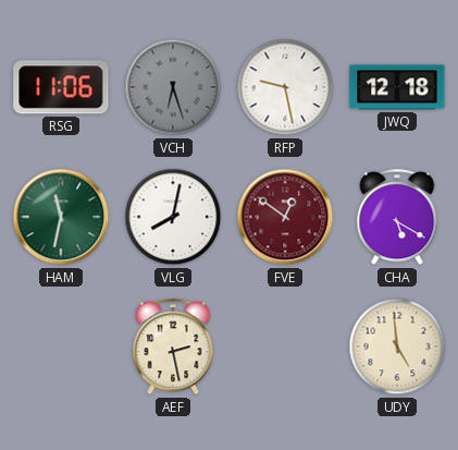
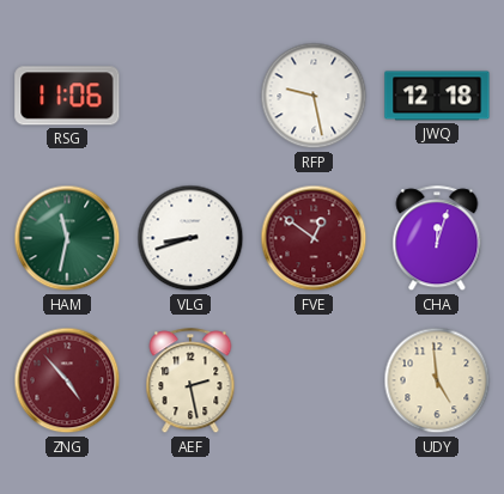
VCH: 6:27 -> none (173, 87)
VLG: 8:02 -> 8:42 (190, 238)
CHA: 5:20 -> 12:03 (437, 239)
ZNG: none -> 4:53 (67, 380)
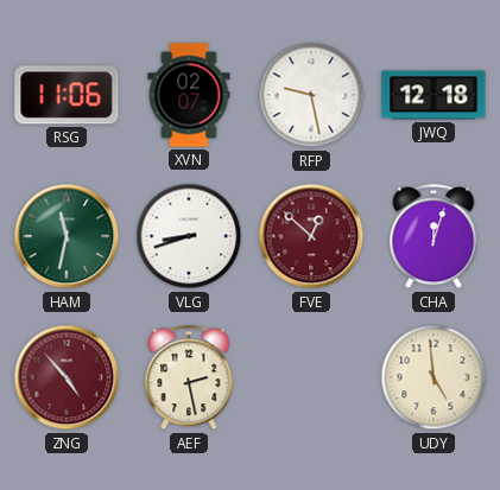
XVN: none -> 02:07 (189, 95)
FVE: 12:51 -> 12:52 (311, 236)
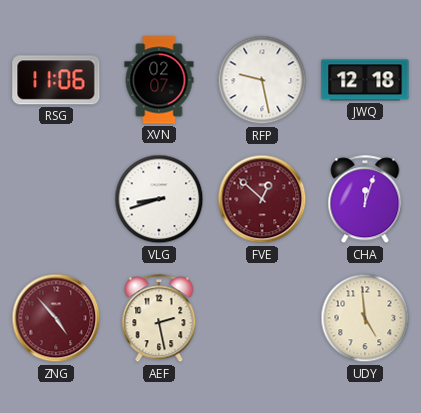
HAM: 11:32 -> none (67, 236)
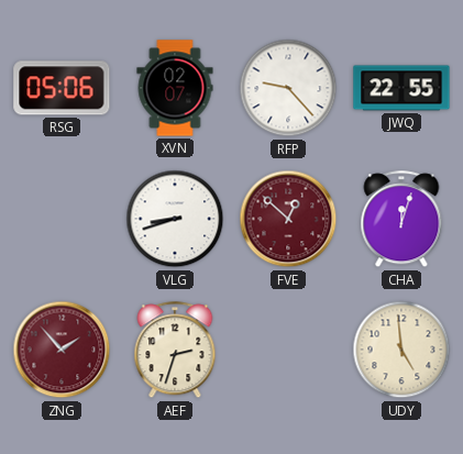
RSG: 11:06 -> 05:06 (62, 88)
RFP: 9:28 -> 9:23 (288, 88)
JWQ: 12:18 -> 22:55 (401, 88)
ZNG: 4:53 -> 1:53 (62, 350)
AEF: 2:28 -> 2:33 (175, 351)
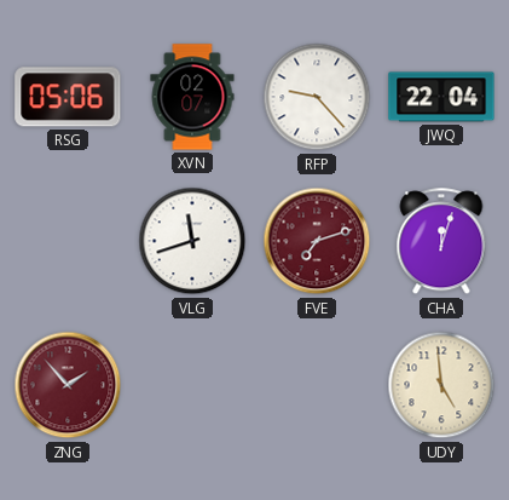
JWQ: 22:55 -> 22:04 (441, 97)
VLG: 8:42 -> 11:42 (192, 241)
FVE: 12:52 -> 7:12 (317, 241)
AEF: 2:33 -> none (175, 351)
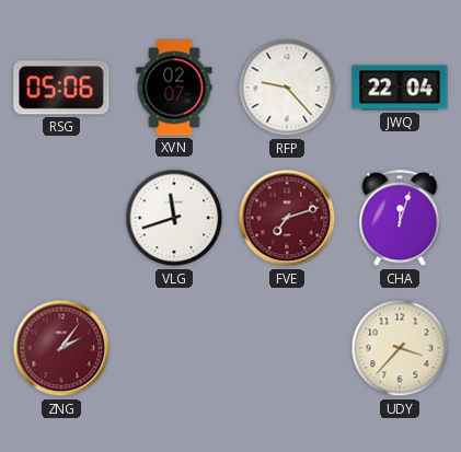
ZNG: 1:53 -> 2:06 (61, 348)
UDY: 4:59 -> 3:37 (400, 348)
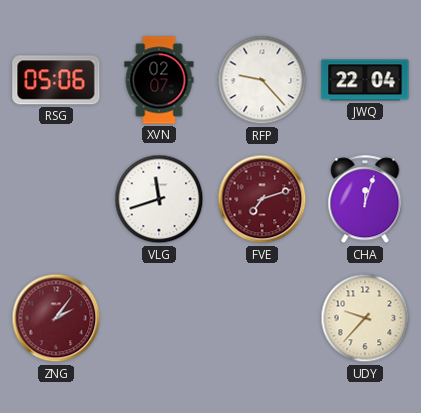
UDY: 3:37 -> 9:37 (365, 318)
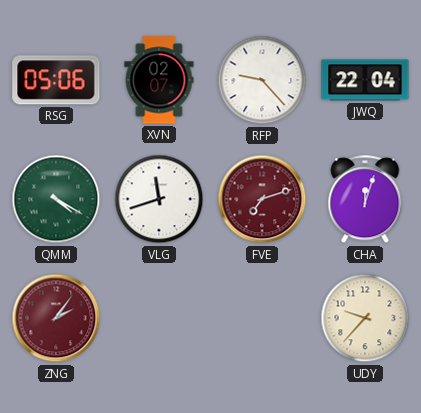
QMM: none -> 4:20 (56, 199)
